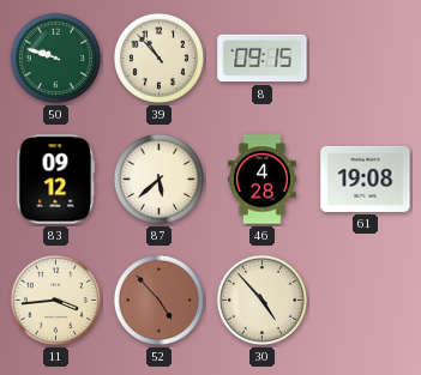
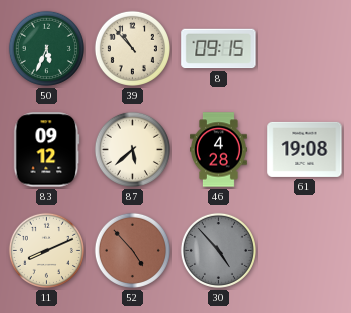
50: 9:48 -> 5:34 (46, 48)
11: 3:44 -> 8:11 (46, 250)
30 dial: cream -> grey (218, 250)
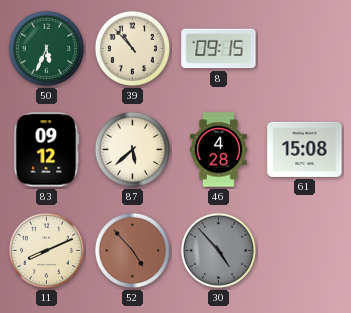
61: 19:08 -> 15:08 (305, 149)
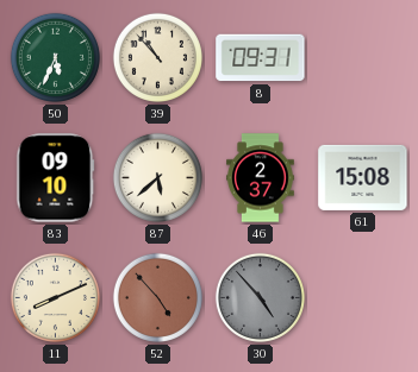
8: 09:15 -> 09:31 (261, 58)
83: 09:12 -> 09:10 (56, 178)
46: 4:28 -> 2:37 (261, 178)
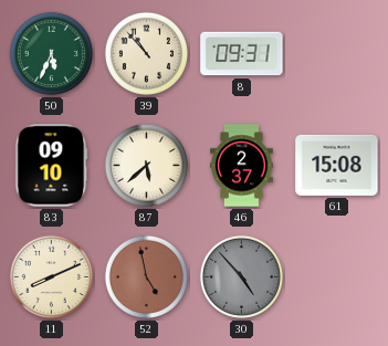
52: 4:53 -> 4:58 (146, 276)
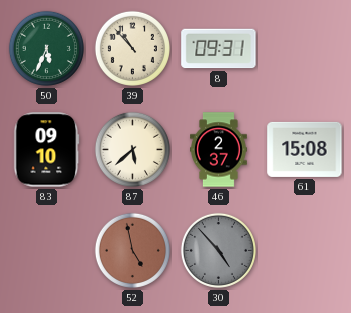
11: 8:11 -> none (51, 276)
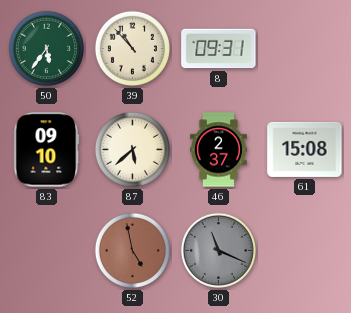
50: 5:34 -> 5:36 (46, 48)
30: 4:53 -> 11:19 (218, 250)
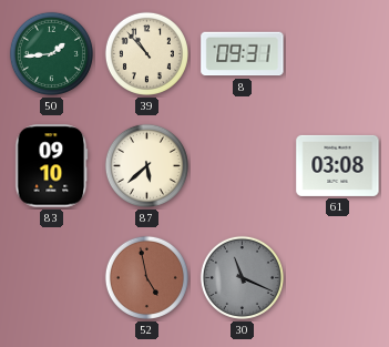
50: 5:36 -> 1:44 (51, 53)
46: 2:37 -> none (219, 150)
61: 15:08 -> 03:08 (338, 165)
